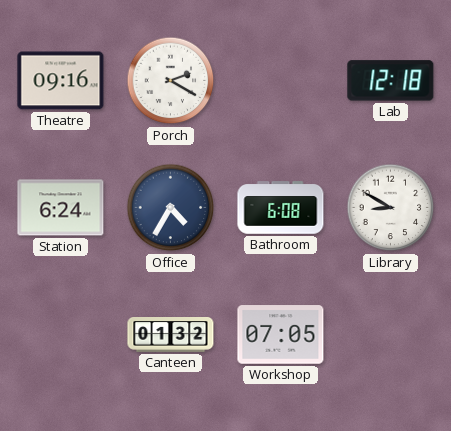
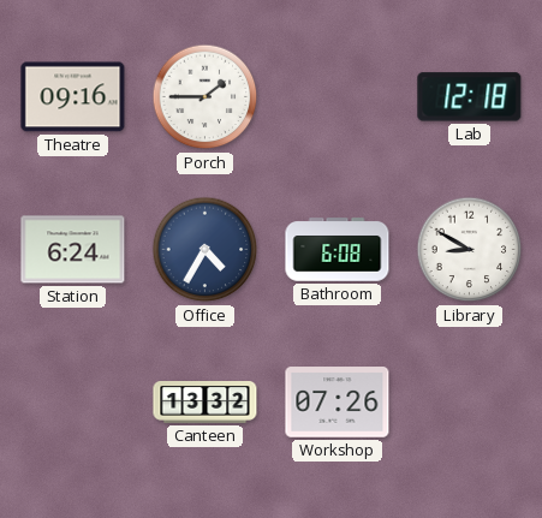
Porch: 2:20 -> 1:45 (206, 97)
Canteen: 01:32 -> 13:32 (206, 403)
Workshop: 07:05 -> 07:26 (338, 403)
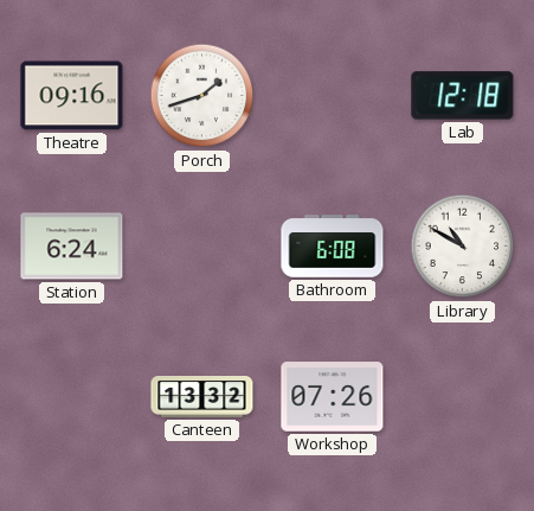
Porch: 1:45 -> 1:42 (202, 96)
Office: 4:35 -> none (206, 250)
Library: 8:50 -> 10:50 (463, 247)
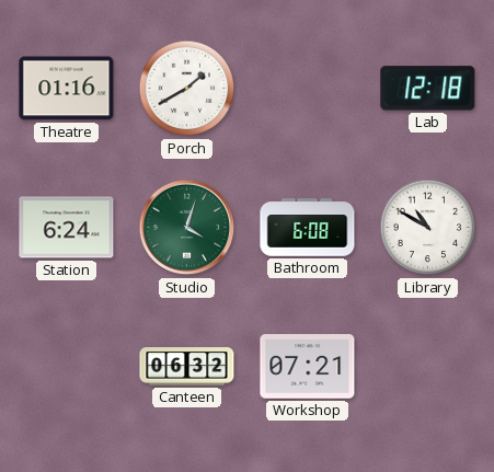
Theatre: 09:16 -> 01:16 (67, 89)
Porch: 1:42 -> 1:40 (187, 89)
Studio: none -> 4:03 (187, 228)
Canteen: 13:32 -> 06:32 (187, 367)
Workshop: 07:26 -> 07:21 (308, 367)
